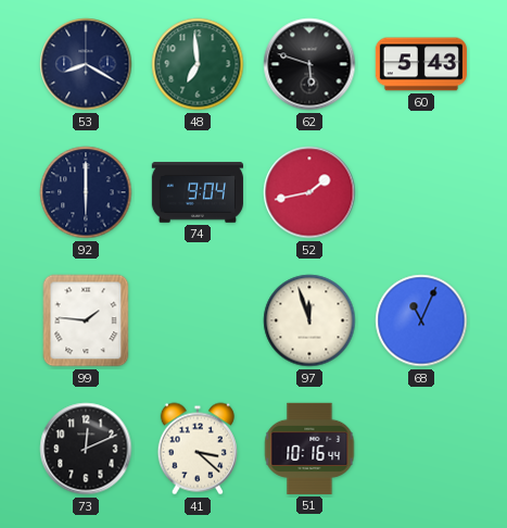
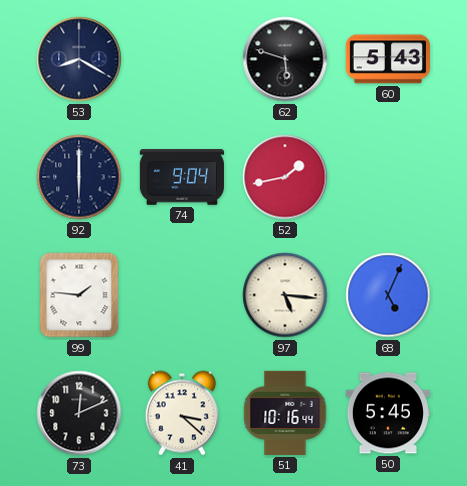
48: 6:59 -> none (198, 64)
97: 11:57 -> 5:16 (285, 295)
68: 11:04 -> 5:04 (388, 295)
50: none -> 5:45 (388, 413)
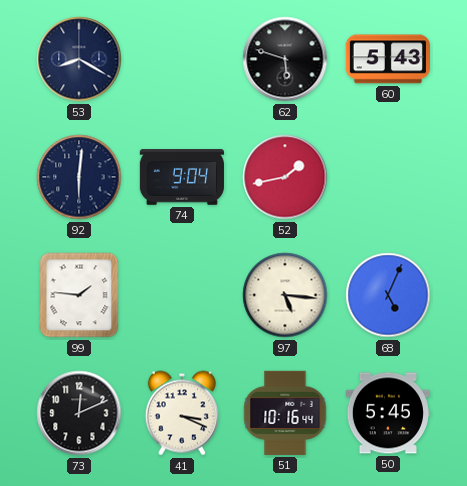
92: 6:00 -> 6:01 (79, 177)
41: 3:22 -> 3:19 (182, 413)
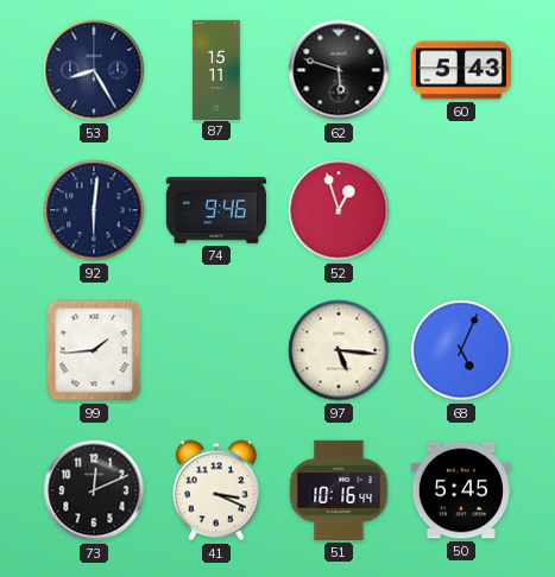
53: 8:20 -> 8:25 (94, 70)
87: none -> 15:11 (216, 69)
74: 9:04 -> 9:46 (215, 210)
52: 1:43 -> 12:57 (339, 210)
99: 1:46 -> 1:44 (94, 350)
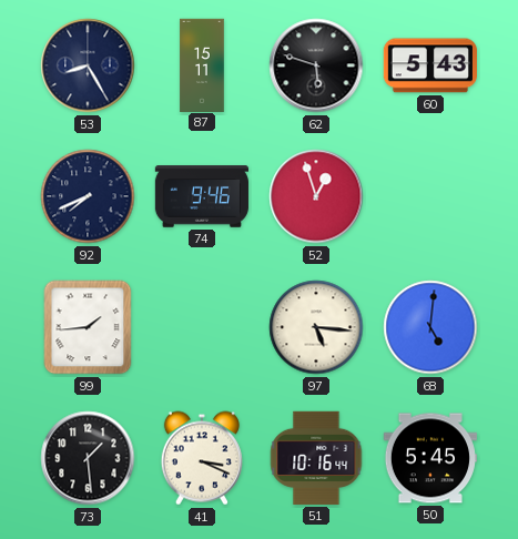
92: 6:01 -> 7:41 (88, 196)
68: 5:04 -> 5:01 (430, 327)
73: 12:11 -> 1:29 (88, 458)
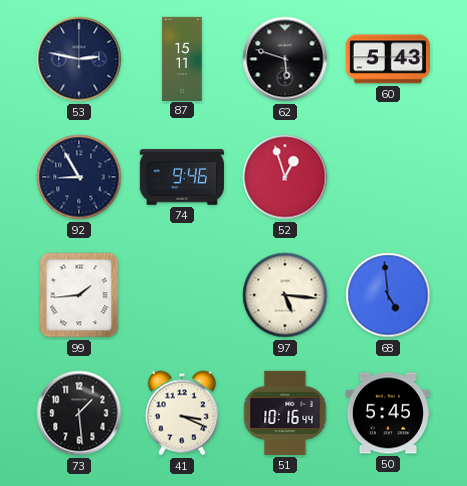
53: 8:25 -> 2:47 (79, 59)
92: 7:41 -> 8:55 (79, 177)
68: 5:01 -> 4:59 (388, 295)
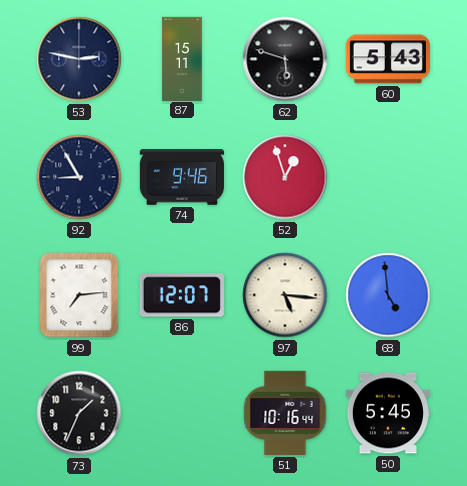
99: 1:44 -> 7:14 (79, 295)
86: none -> 12:07 (182, 295)
73: 1:29 -> 1:34 (79, 413)
41: 3:19 -> none (182, 413)
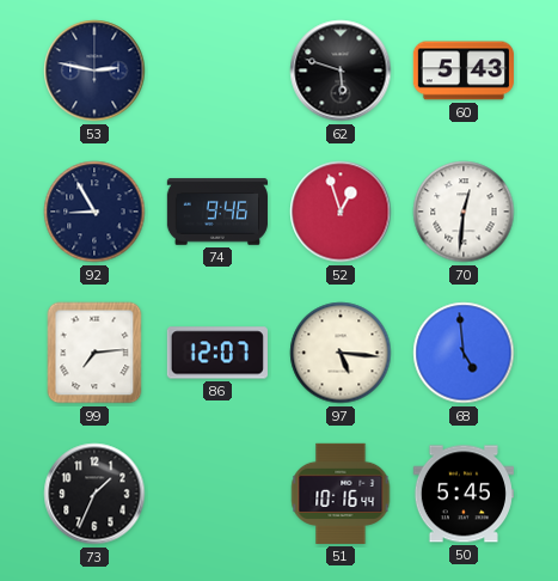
87: 15:11 -> none (182, 58)
70: none -> 12:31 (464, 212)
